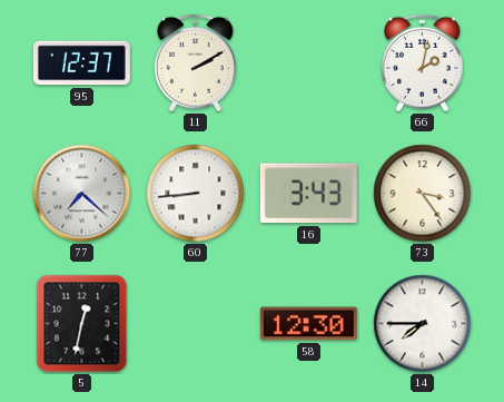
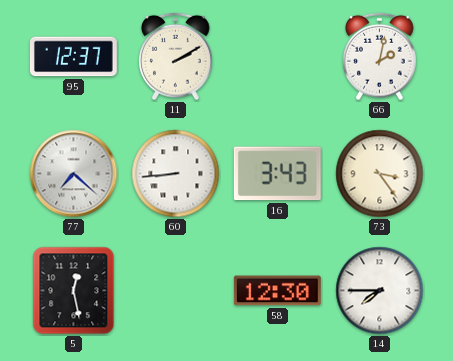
5: 12:32 -> 12:28 (74, 291)
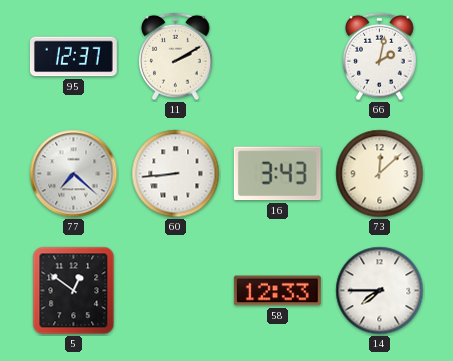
73: 3:24 -> 12:08 (380, 174)
5: 12:28 -> 12:51 (74, 291)
58: 12:30 -> 12:33 (277, 291)
